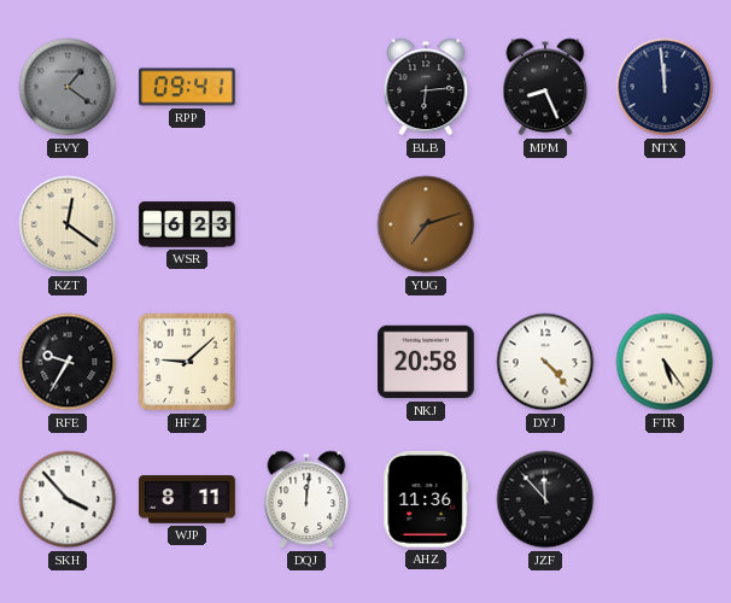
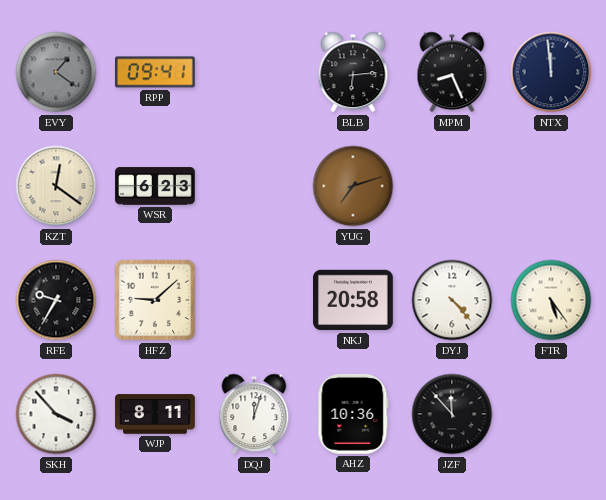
DQJ: 12:01 -> 12:03 (254, 414)
AHZ: 11:36 -> 10:36 (353, 414)
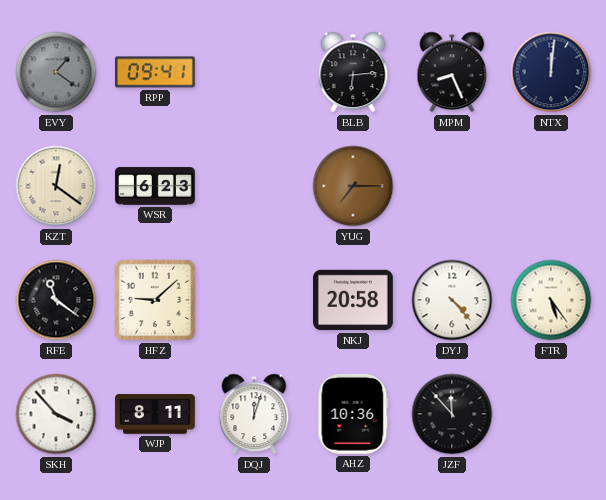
NTX: 11:59 -> 12:01 (551, 72)
YUG: 7:12 -> 7:15 (353, 186)
RFE: 9:35 -> 11:21 (56, 300)
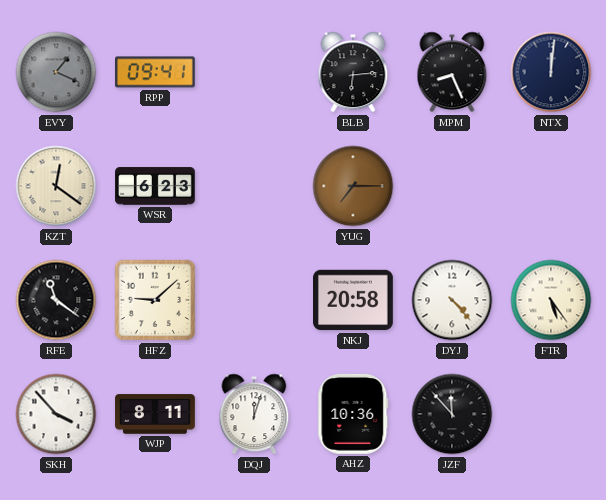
EVY: 1:21 -> 1:19 (56, 72)
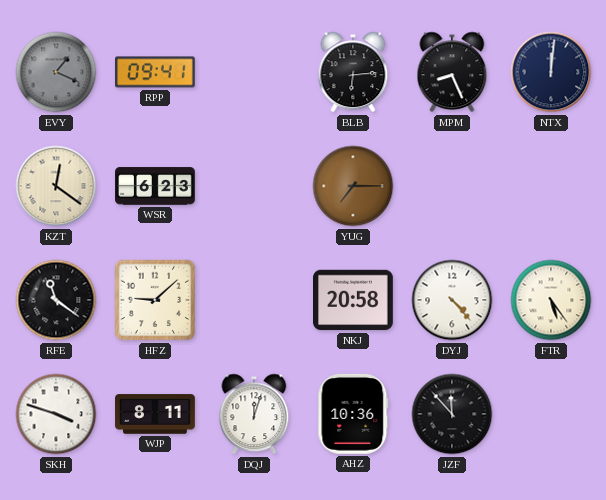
SKH: 3:53 -> 3:48 (56, 414)
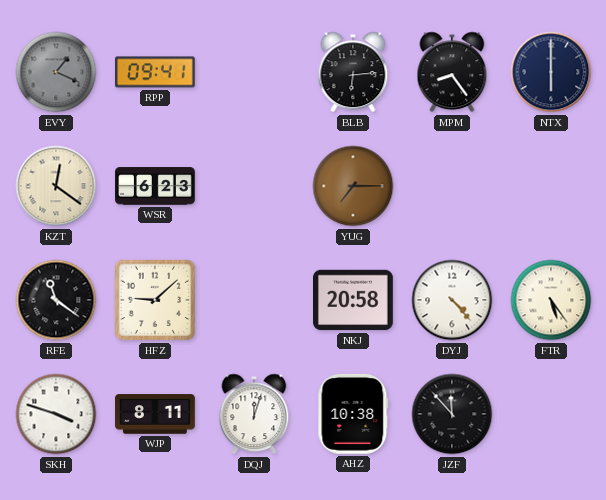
MPM: 8:26 -> 8:24 (452, 72)
NTX: 12:01 -> 6:00 (551, 72)
AHZ: 10:36 -> 10:38 (353, 414)
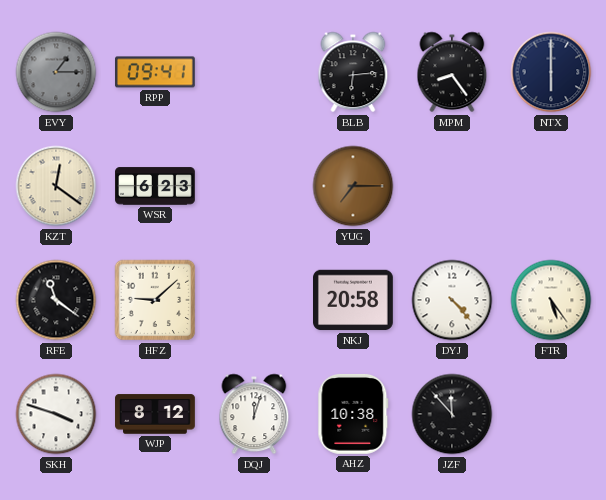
EVY: 1:19 -> 1:15 (56, 72)
WJP: 8:11 -> 8:12 (155, 414)
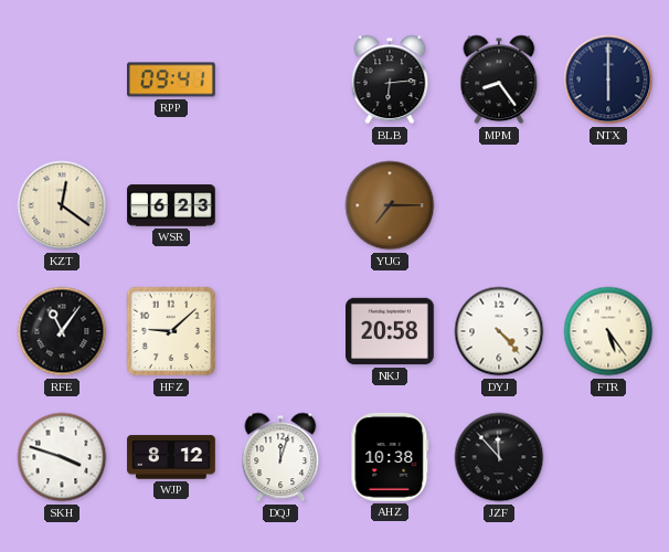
EVY: 1:15 -> none (56, 72)
RFE: 11:21 -> 11:06 (62, 331)
